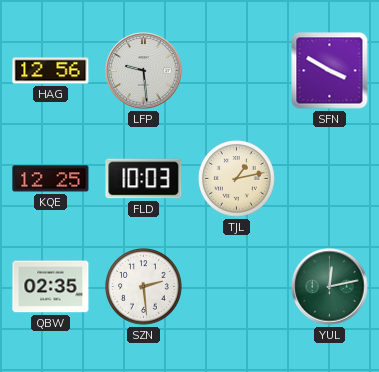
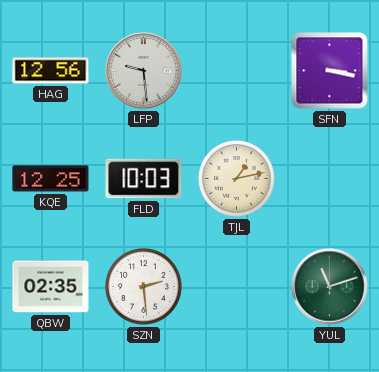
SFN: 3:50 -> 3:17 (330, 71)
YUL: 12:13 -> 11:12 (330, 287)
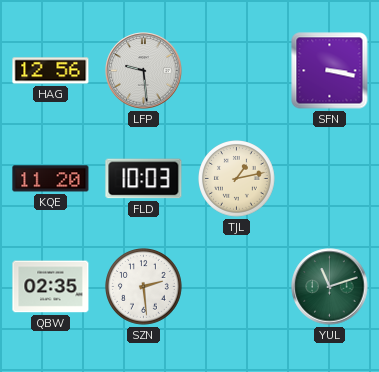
KQE: 12:25 -> 11:20 (51, 179)
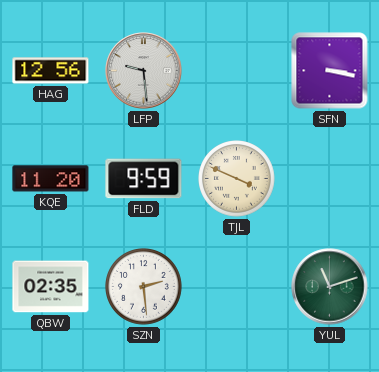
FLD: 10:03 -> 9:59 (144, 179)
TJL: 1:13 -> 3:49 (237, 179)
